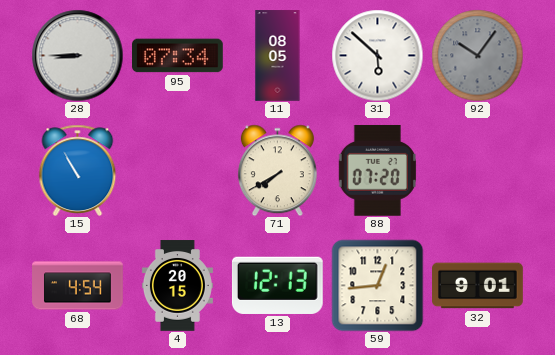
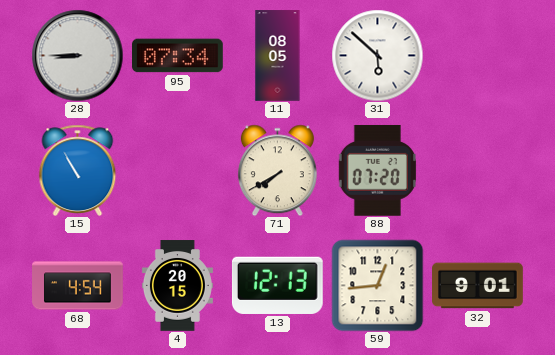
92: 10:06 -> none (477, 55)
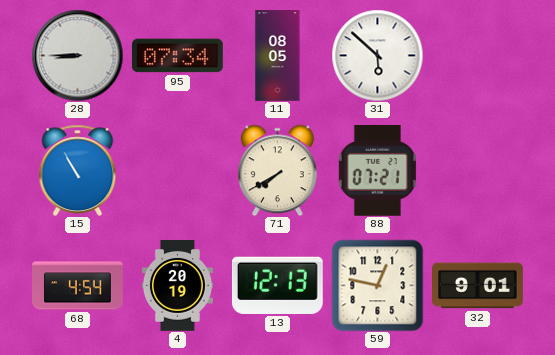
88: 07:20 -> 07:21 (377, 170)
4: 20:15 -> 20:19 (177, 286)
59: 12:44 -> 12:47 (377, 285)
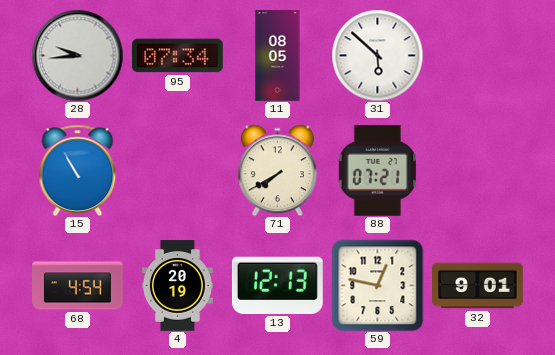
28: 8:45 -> 9:44 (77, 55)
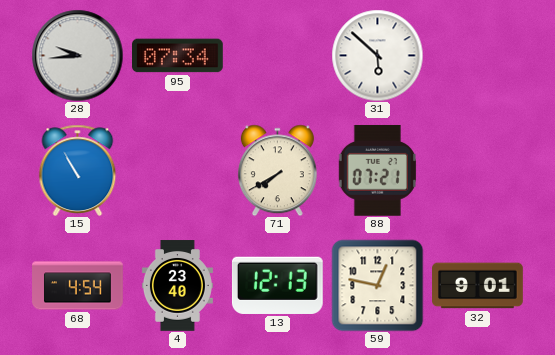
11: 08:05 -> none (278, 56)
4: 20:19 -> 23:40 (177, 286)
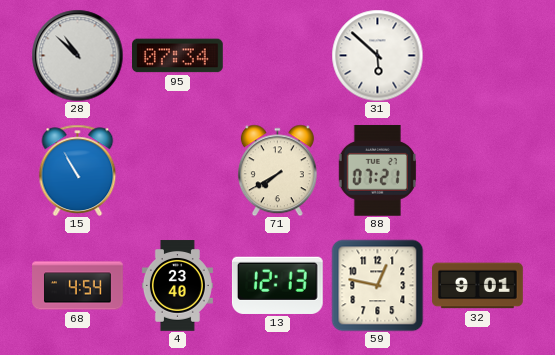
28: 9:44 -> 10:52 (77, 55)
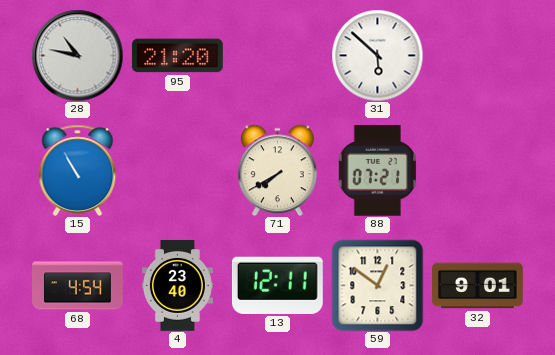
28: 10:52 -> 10:47 (77, 55)
95: 07:34 -> 21:20 (178, 56)
13: 12:13 -> 12:11 (277, 285)
59: 12:47 -> 12:51 (377, 285)
